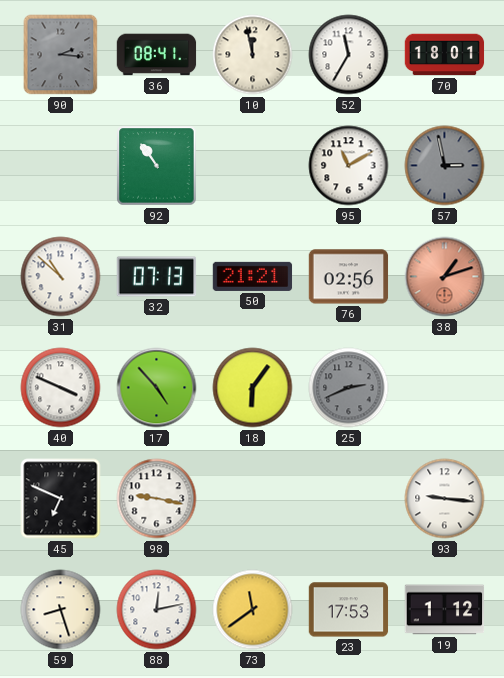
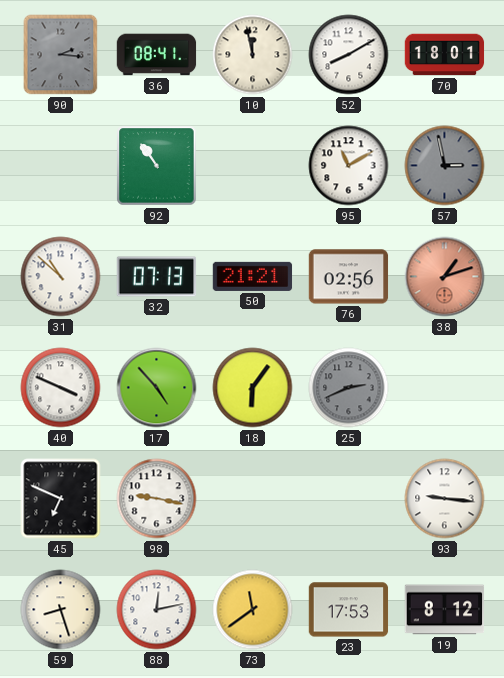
52: 11:35 -> 8:10 (349, 55)
19: 1:12 -> 8:12 (445, 610)
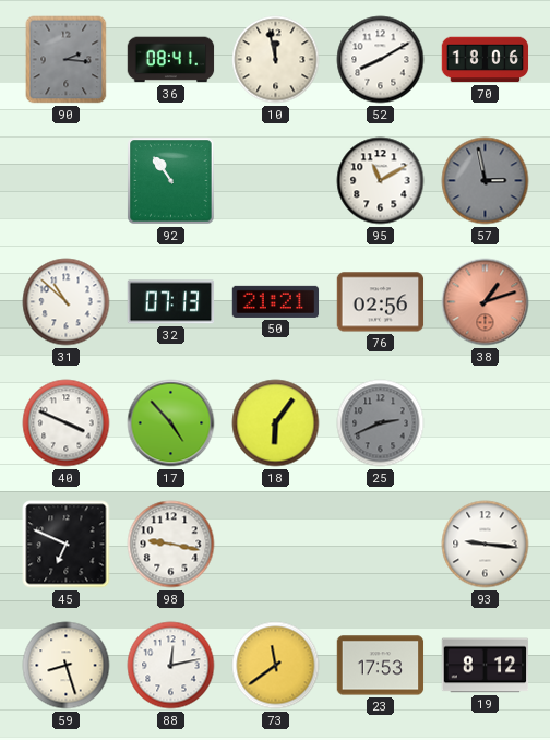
70: 18:01 -> 18:06 (486, 60)
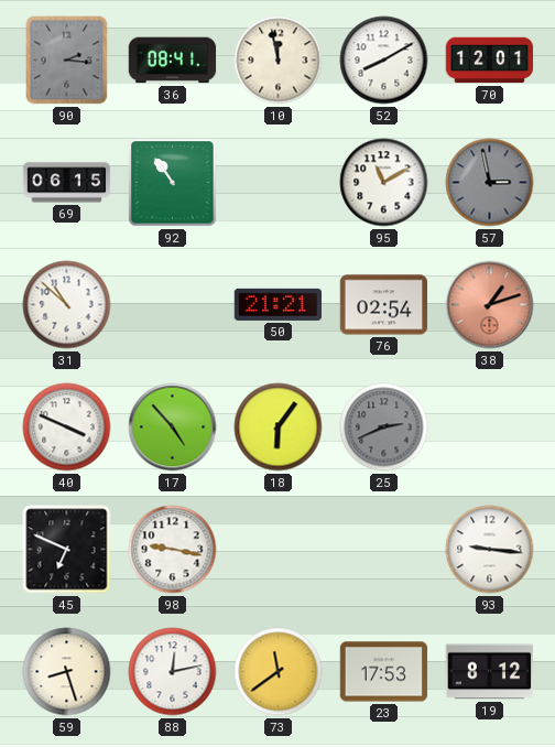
70: 18:06 -> 12:01 (490, 61)
69: none -> 06:15 (67, 183)
32: 07:13 -> none (171, 302)
76: 02:56 -> 02:54 (384, 305)
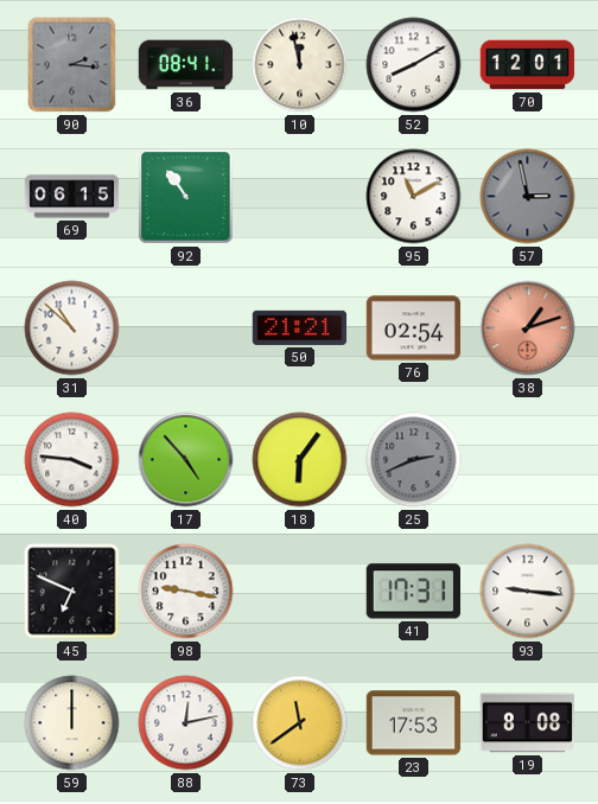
40: 3:49 -> 3:46 (72, 460)
41: none -> 17:31 (413, 592)
59: 8:27 -> 12:00 (72, 723)
19: 8:12 -> 8:08 (528, 723)
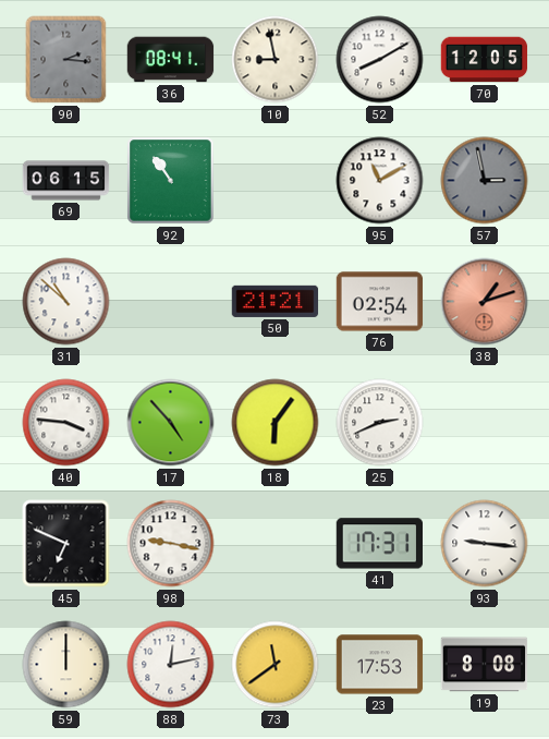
10: 11:58 -> 8:58 (276, 60)
70: 12:01 -> 12:05 (485, 60)
25 dial: grey -> white (380, 423)
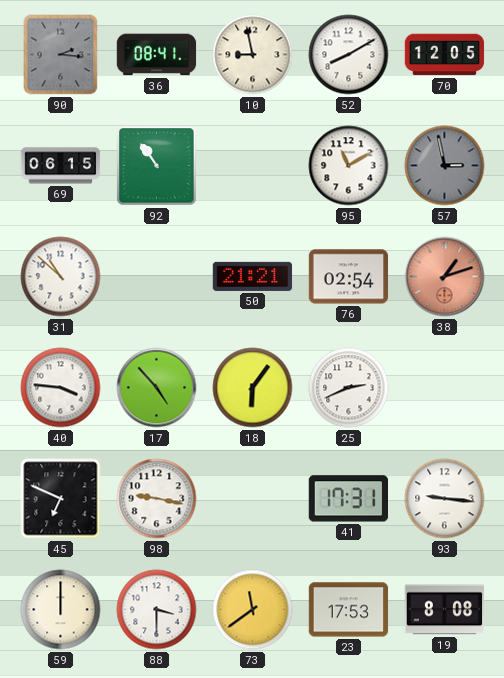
88: 12:13 -> 3:30 (157, 610)
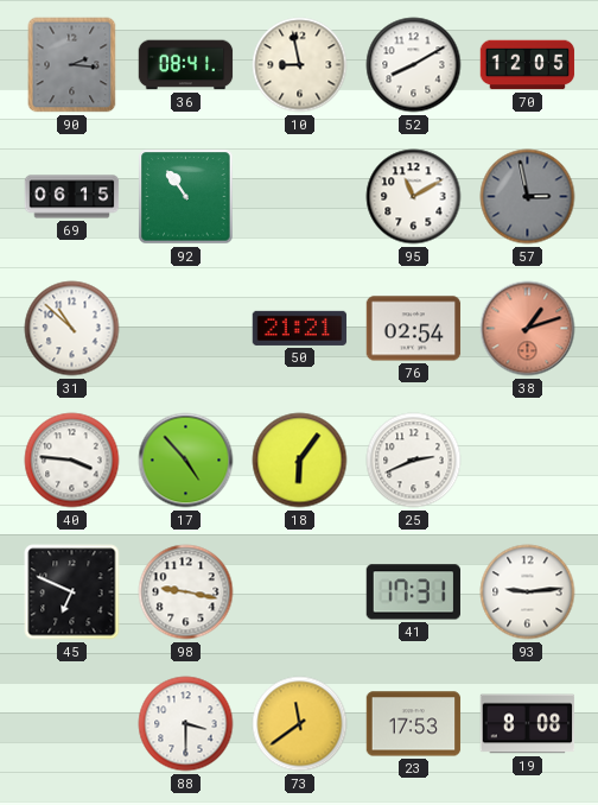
93: 9:16 -> 9:14 (528, 592)
59: 12:00 -> none (61, 610)
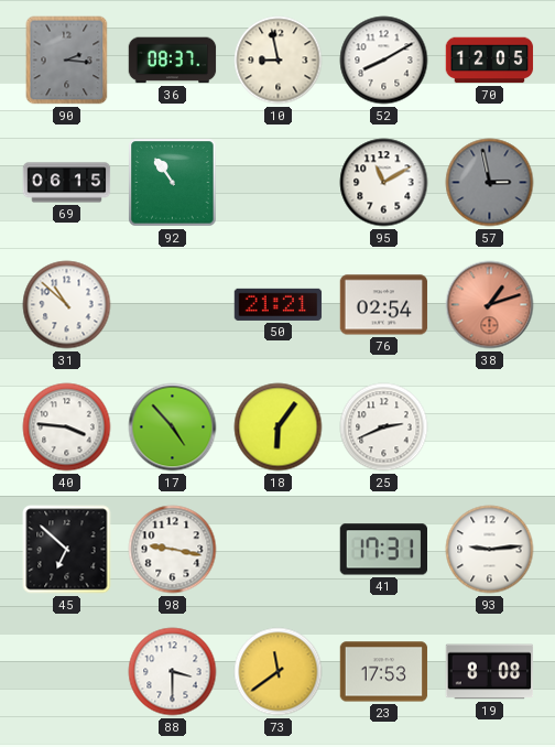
36: 08:41 -> 08:37 (173, 61)
45: 6:49 -> 6:52 (67, 550)
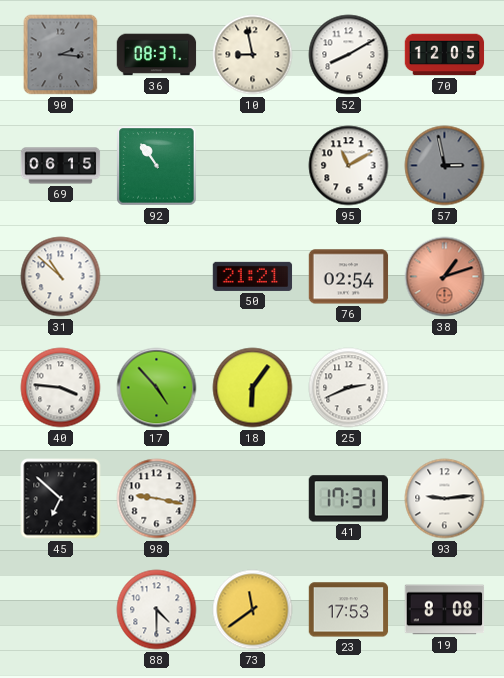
88: 3:30 -> 4:30 (157, 610)
